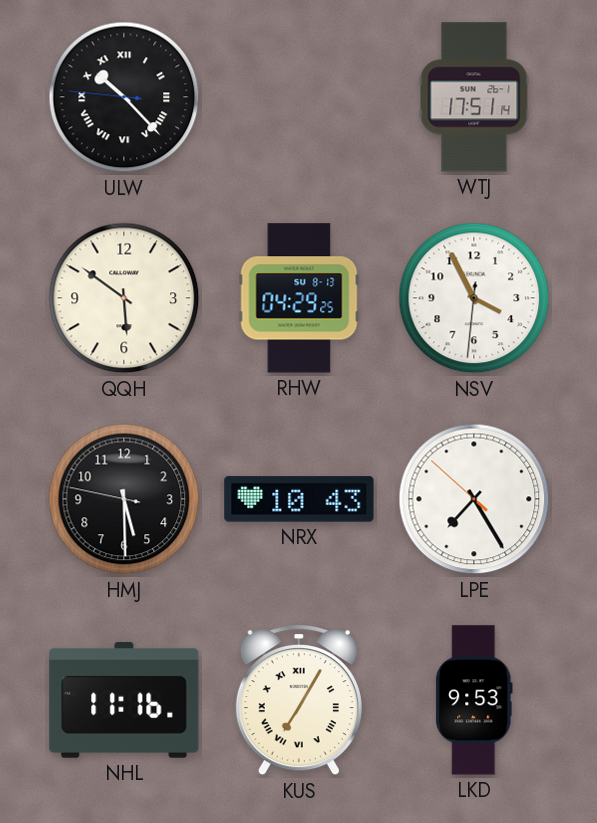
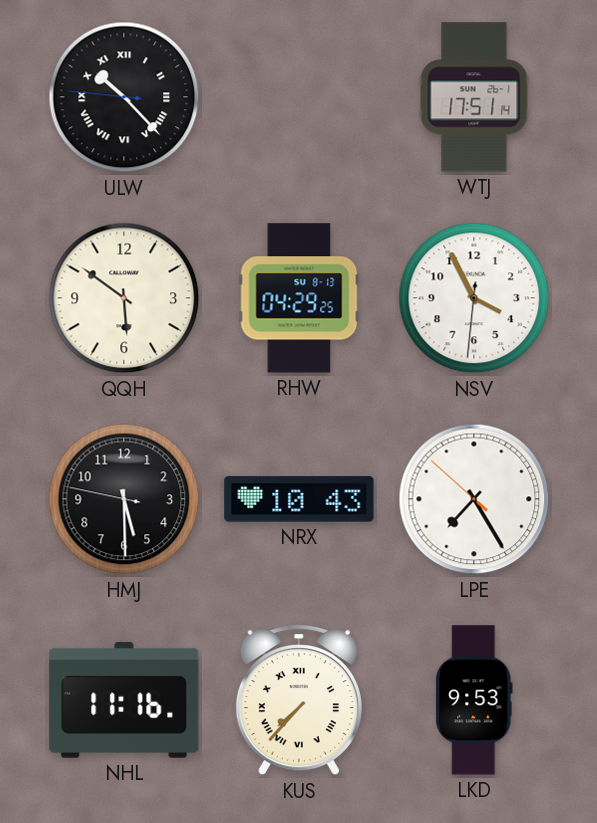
KUS: 7:05 -> 7:37 (299, 701)
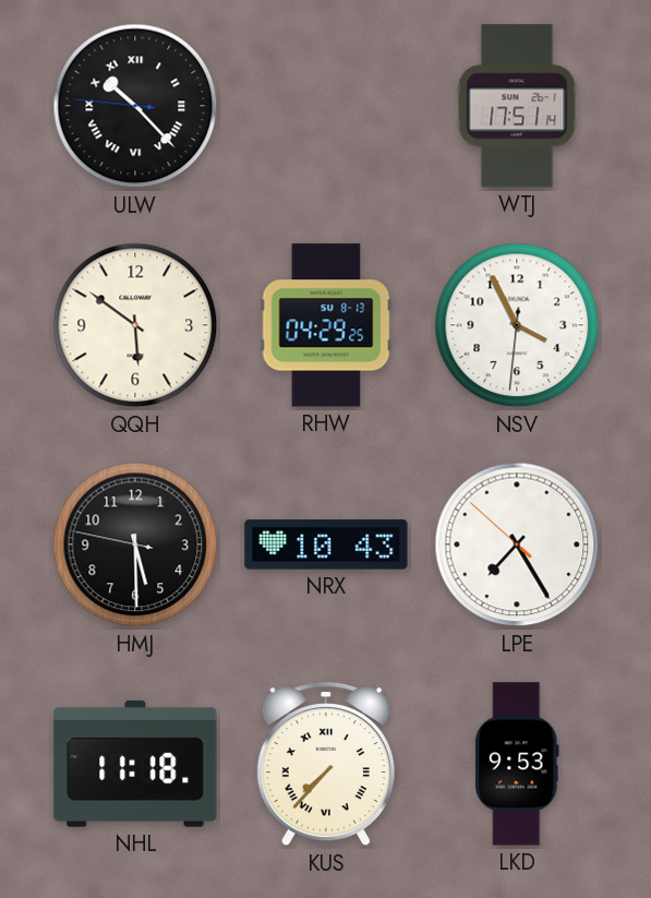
NHL: 11:16 -> 11:18 (135, 765)
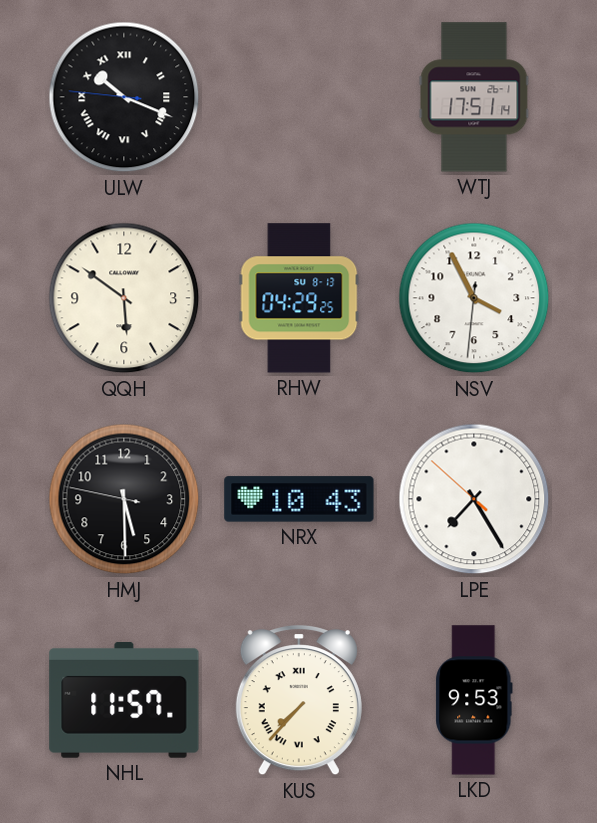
ULW: 10:22 -> 10:18 (124, 97)
NHL: 11:18 -> 11:57 (124, 701)
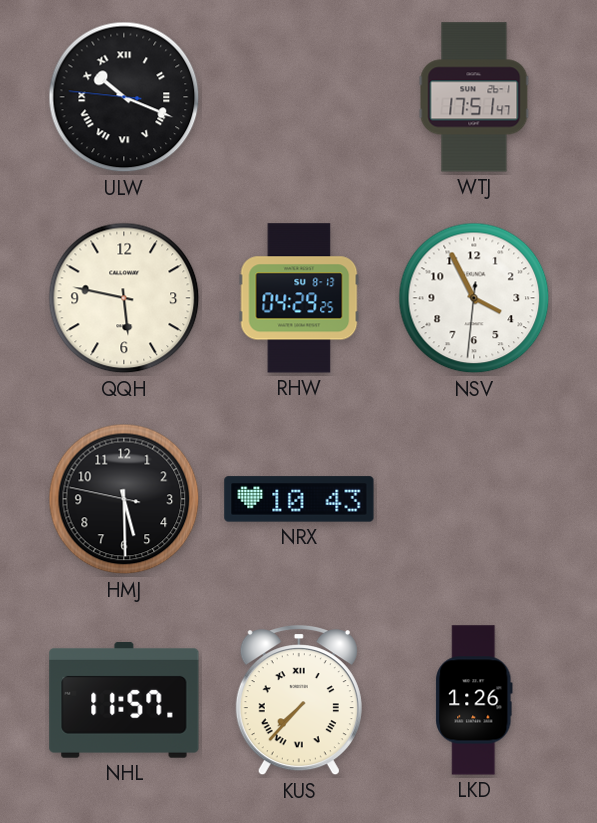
WTJ: 17:51:14 -> 17:51:47 (474, 97)
QQH: 5:51 -> 5:47 (124, 298)
LPE: 7:24 -> none (474, 499)
LKD: 9:53 -> 1:26 (474, 700)
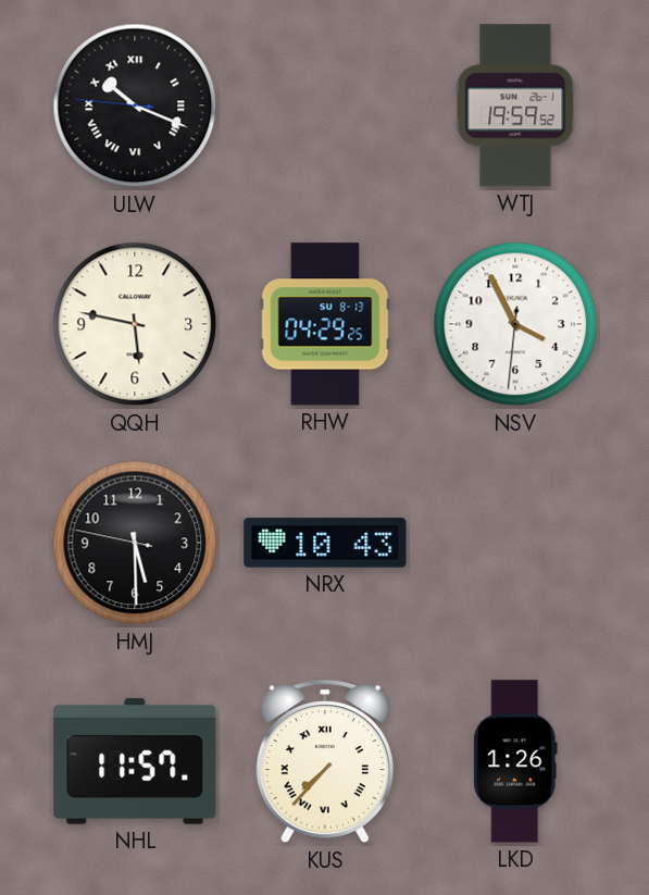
WTJ: 17:51 -> 19:59 (515, 105)
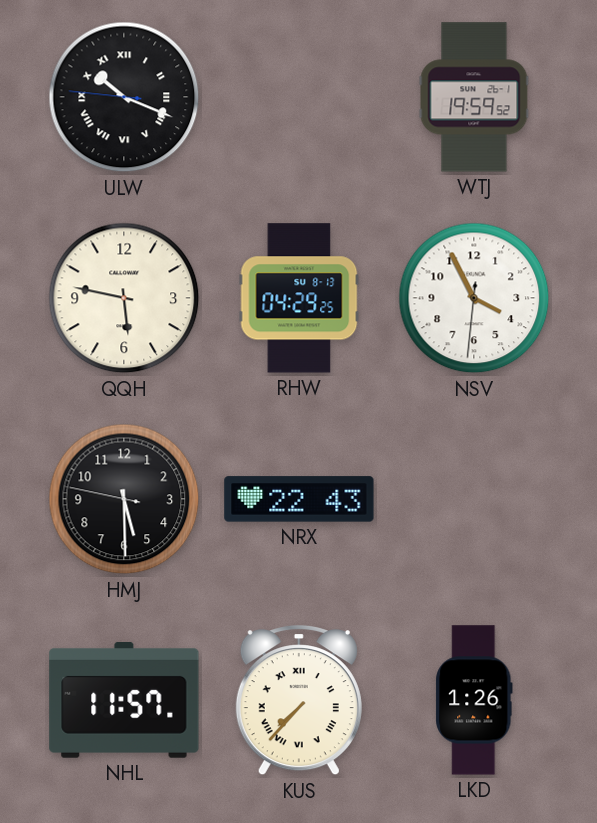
NRX: 10:43 -> 22:43 (299, 499)
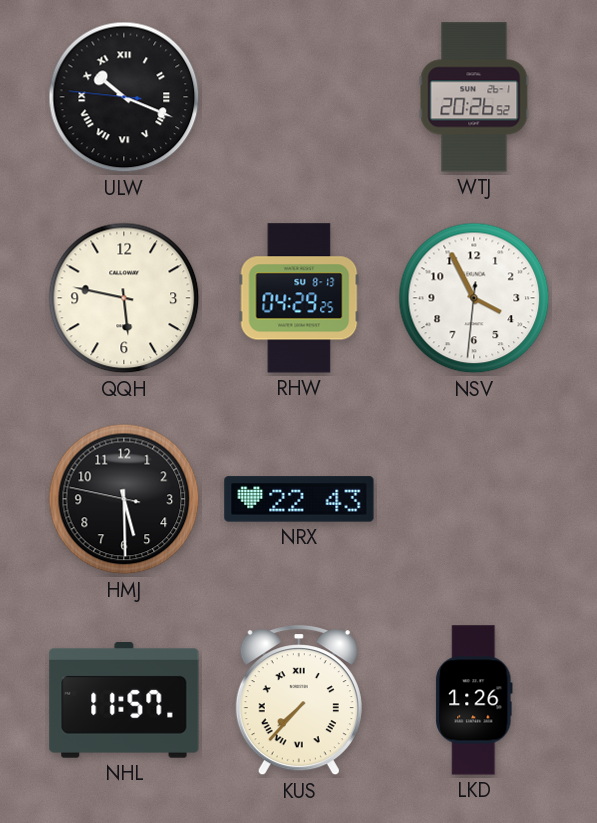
WTJ: 19:59 -> 20:26 (474, 97)
